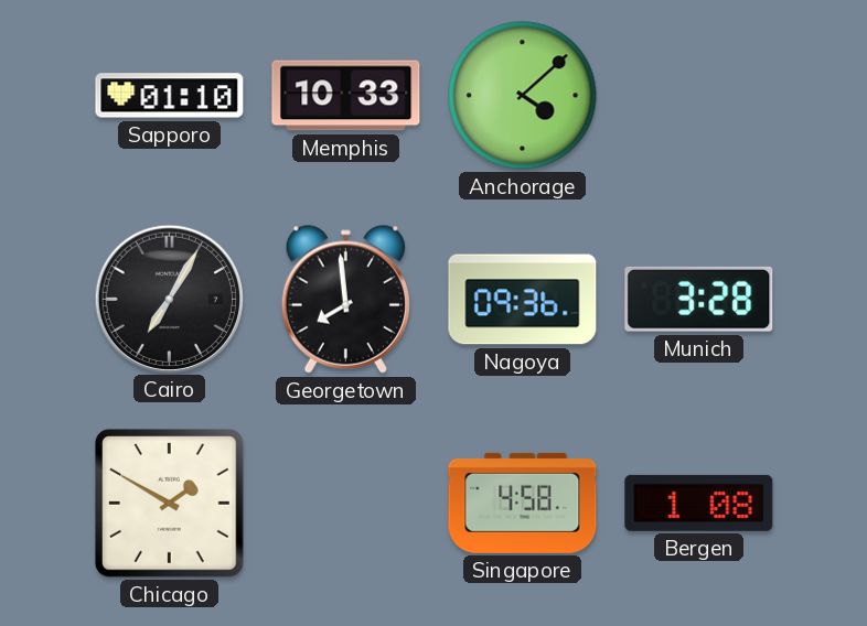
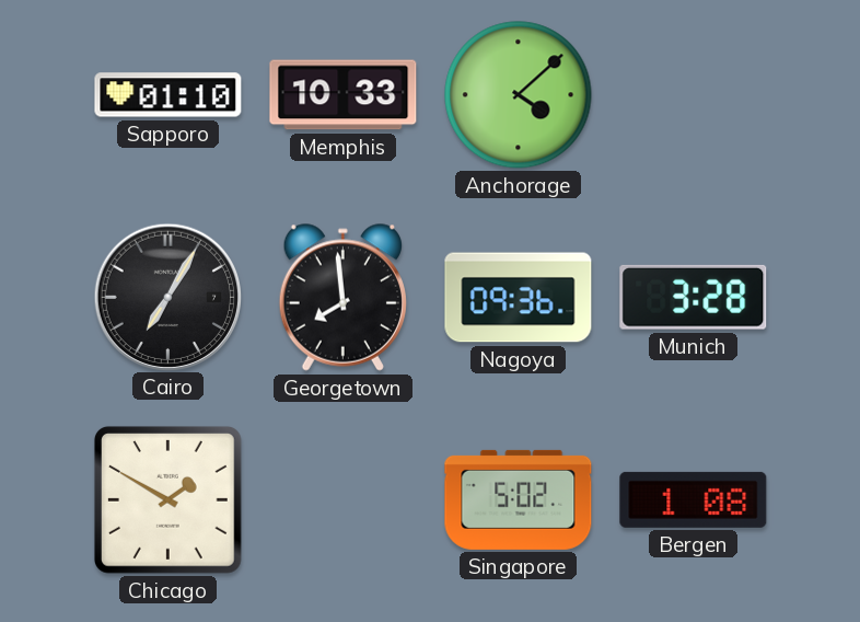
Singapore: 4:58 -> 5:02 (519, 499)
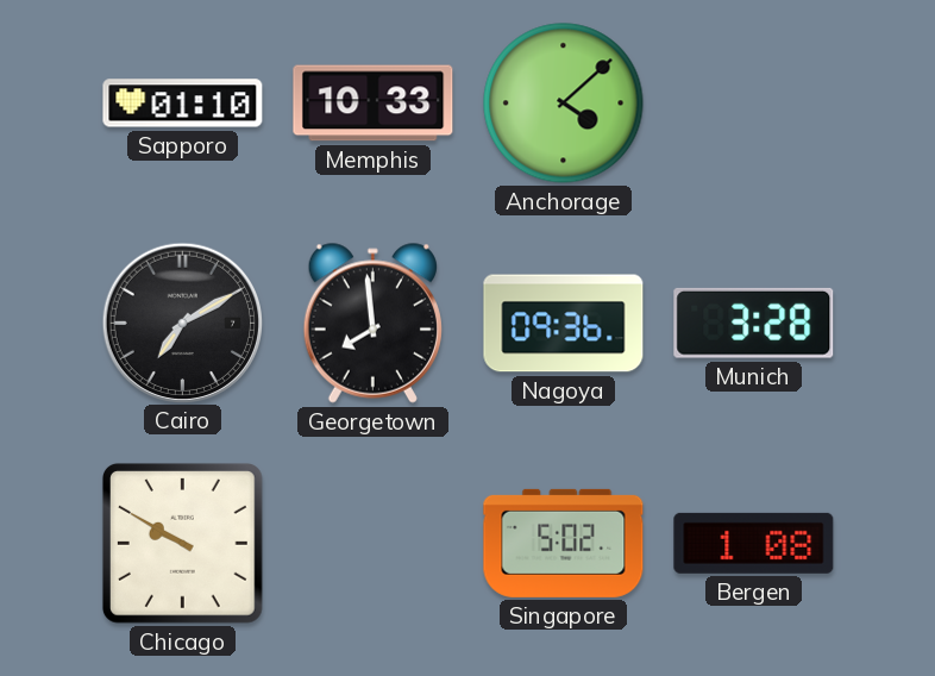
Cairo: 7:05 -> 7:10 (182, 323)
Chicago: 1:50 -> 9:50 (182, 543)
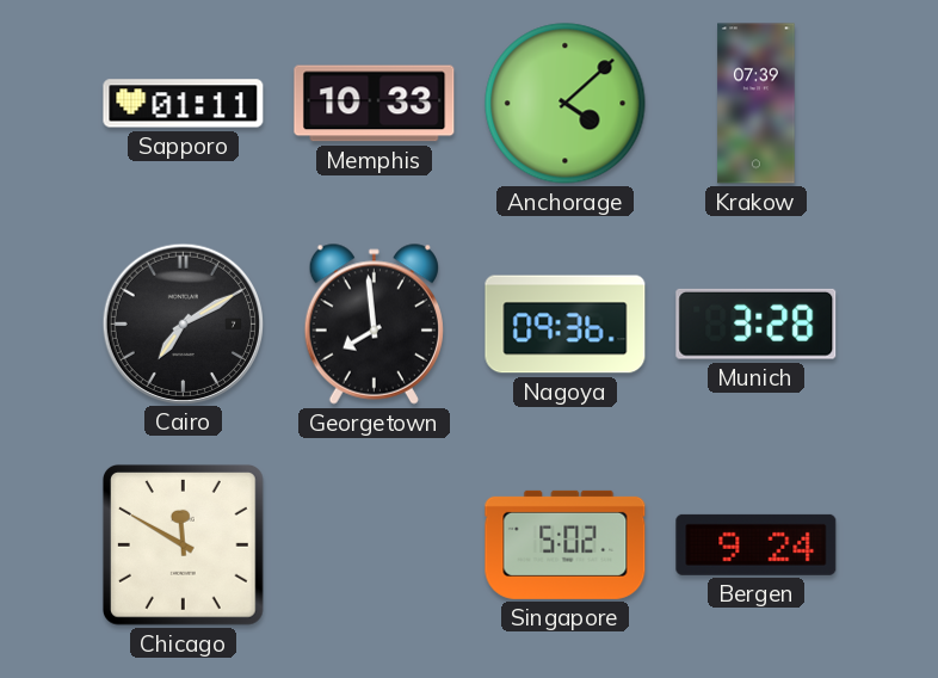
Sapporo: 01:10 -> 01:11 (184, 104)
Krakow: none -> 07:39 (757, 104)
Chicago: 9:50 -> 11:50 (183, 544)
Bergen: 1:08 -> 9:24 (757, 544)
